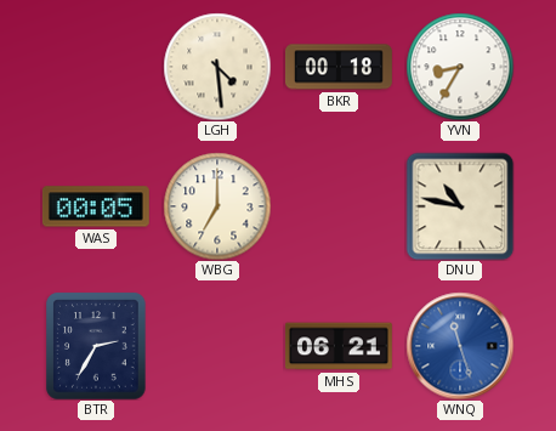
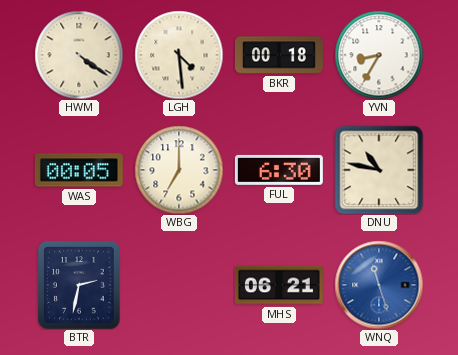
HWM: none -> 4:21 (79, 55)
FUL: none -> 6:30 (279, 170)
BTR: 2:35 -> 2:32 (79, 285)
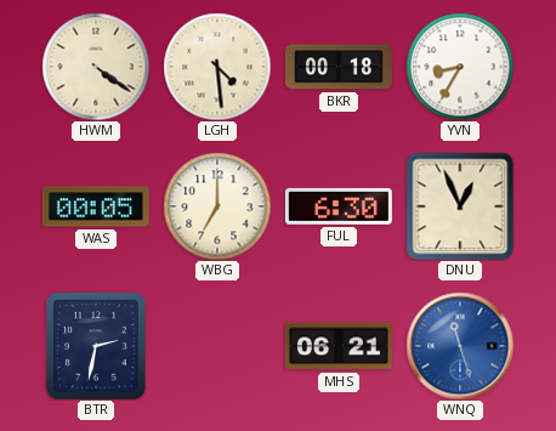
DNU: 10:47 -> 12:56 (460, 206)
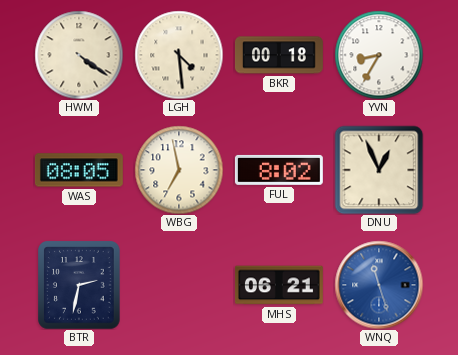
WAS: 00:05 -> 08:05 (79, 170)
WBG: 7:00 -> 6:58 (179, 170)
FUL: 6:30 -> 8:02 (279, 170)
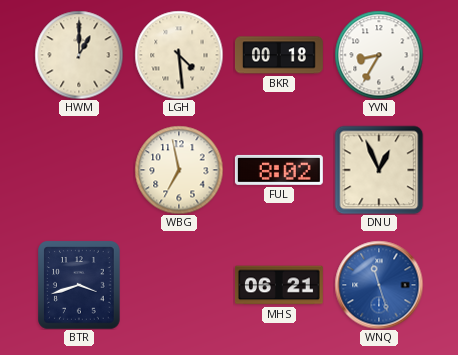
HWM: 4:21 -> 1:00 (79, 55)
WAS: 08:05 -> none (79, 170)
BTR: 2:32 -> 3:42 (79, 285)
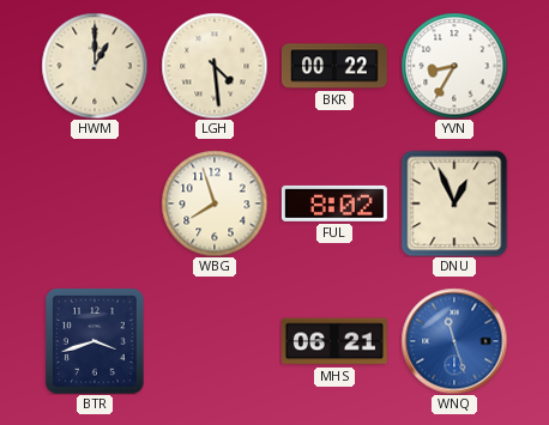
BKR: 00:18 -> 00:22 (334, 66)
WBG: 6:58 -> 7:57 (215, 204)
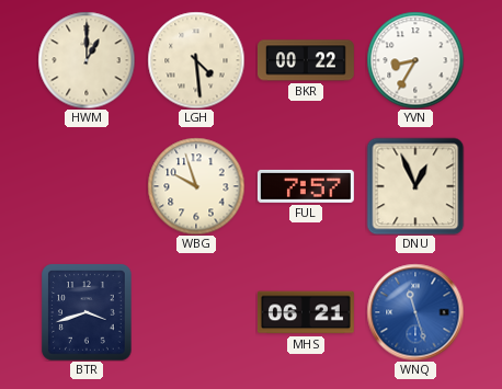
WBG: 7:57 -> 9:57 (196, 186)
FUL: 8:02 -> 7:57 (306, 186)
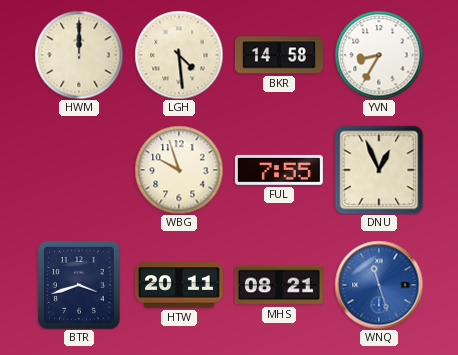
HWM: 1:00 -> 12:00 (79, 55)
BKR: 00:22 -> 14:58 (279, 55)
FUL: 7:57 -> 7:55 (279, 170)
HTW: none -> 20:11 (179, 285)
MHS: 06:21 -> 08:21 (279, 285)
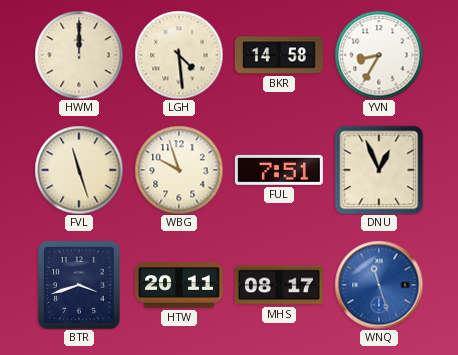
FVL: none -> 11:27 (79, 170)
FUL: 7:55 -> 7:51 (279, 170)
MHS: 08:21 -> 08:17 (279, 285)
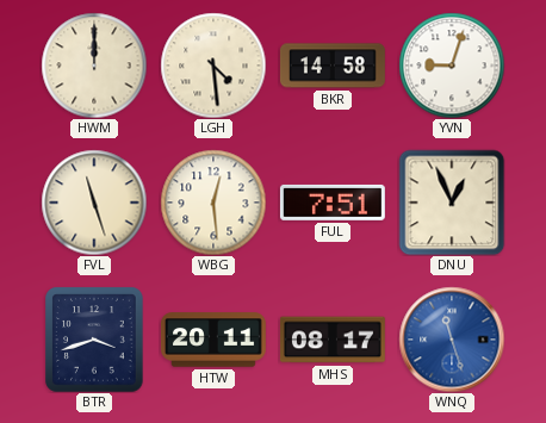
YVN: 8:35 -> 9:03 (452, 66)
WBG: 9:57 -> 12:29 (213, 203)
